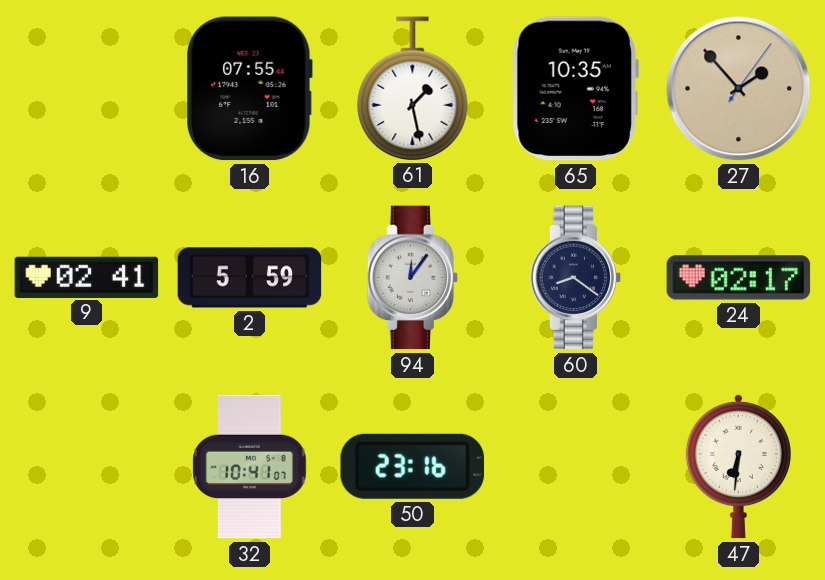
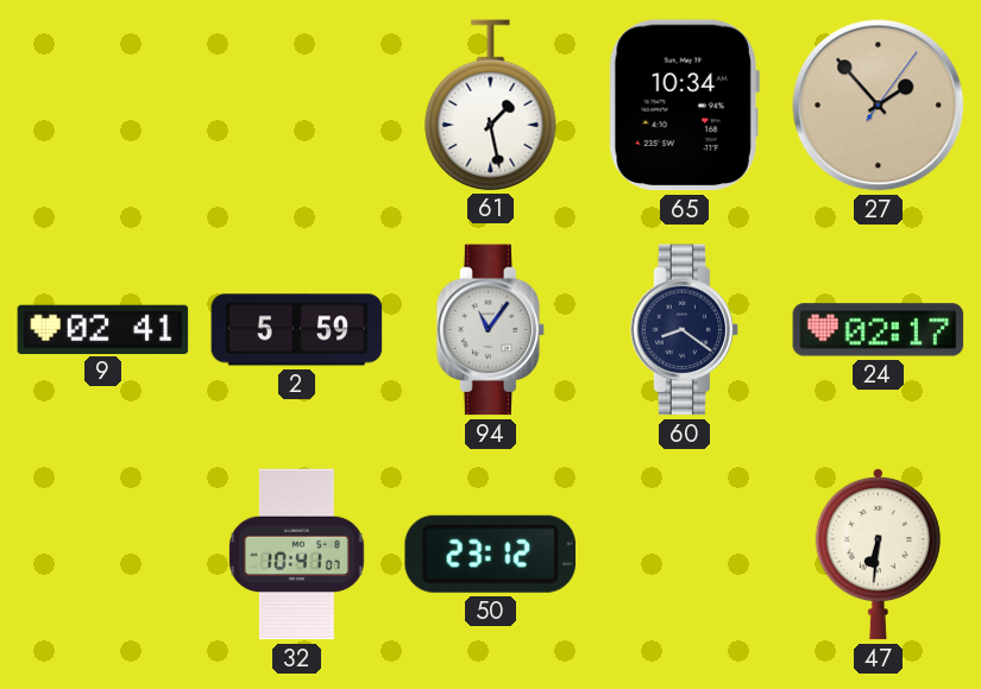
16: 07:55 -> none (249, 89)
65: 10:35 -> 10:34 (684, 106)
94: 12:06 -> 11:06 (491, 330)
50: 23:16 -> 23:12 (490, 554)
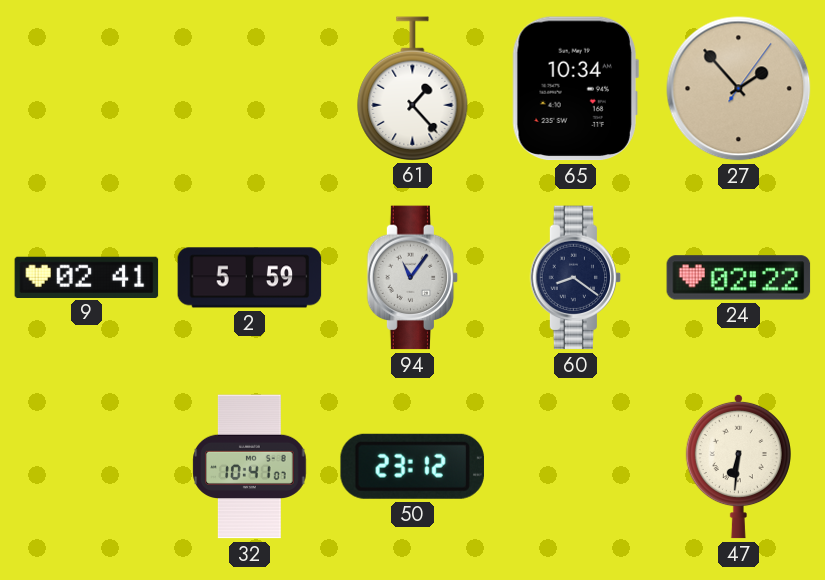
61: 1:28 -> 1:23 (413, 88)
24: 02:17 -> 02:22 (739, 278)
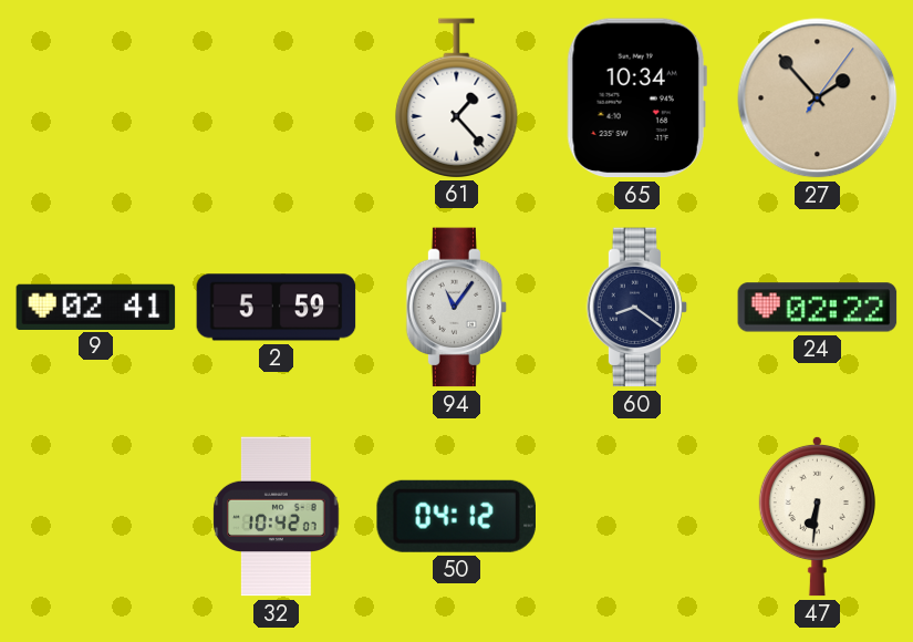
32: 10:41 -> 10:42 (277, 517)
50: 23:12 -> 04:12 (456, 516)
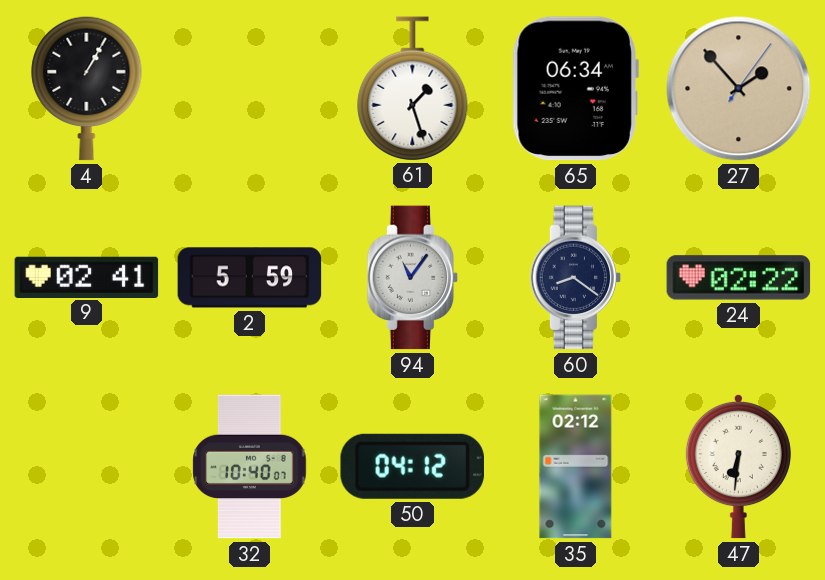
4: none -> 1:05 (87, 88)
61: 1:23 -> 1:27 (413, 88)
65: 10:34 -> 06:34 (575, 89)
32: 10:42 -> 10:40 (250, 467)
35: none -> 02:12 (576, 467)
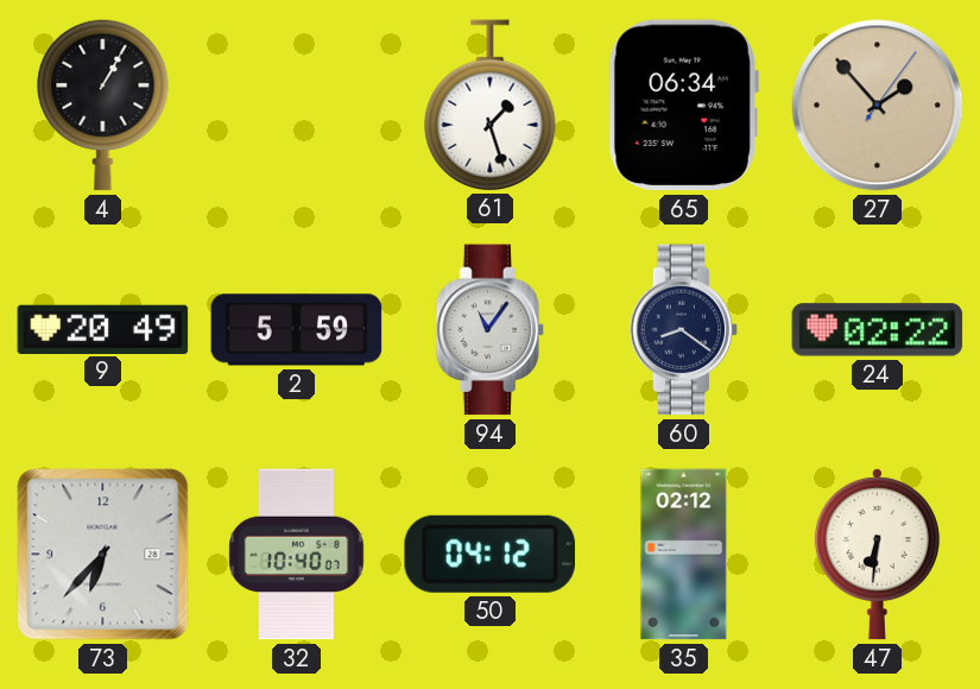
9: 02:41 -> 20:49 (103, 329)
73: none -> 6:37 (103, 555)
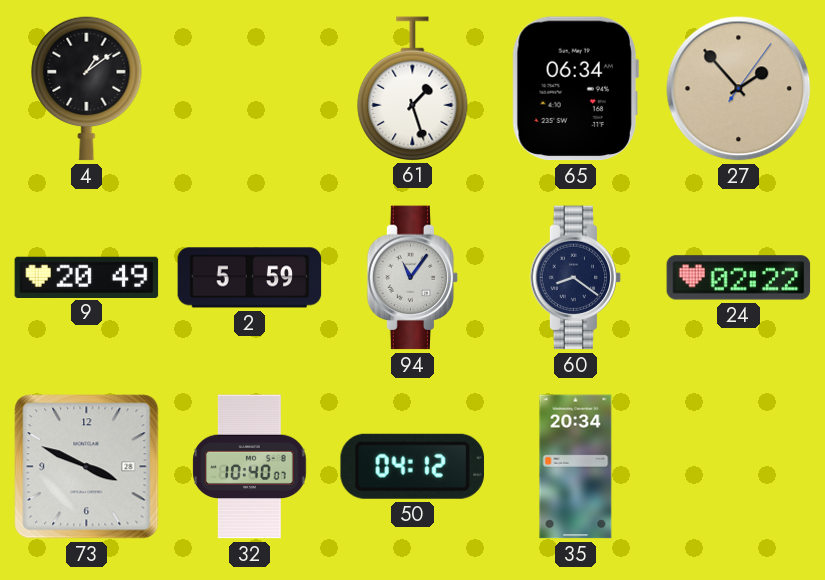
4: 1:05 -> 1:09 (87, 88)
73: 6:37 -> 3:49 (87, 467)
35: 02:12 -> 20:34 (576, 467)
47: 6:31 -> none (877, 554)
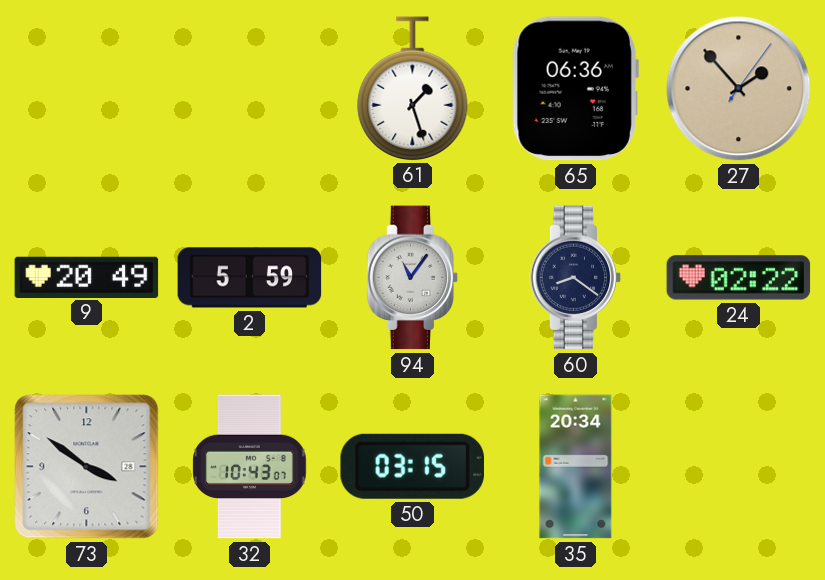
4: 1:09 -> none (87, 88)
65: 06:34 -> 06:36 (575, 89)
73: 3:49 -> 3:51 (87, 467)
32: 10:40 -> 10:43 (250, 467)
50: 04:12 -> 03:15 (412, 466)
